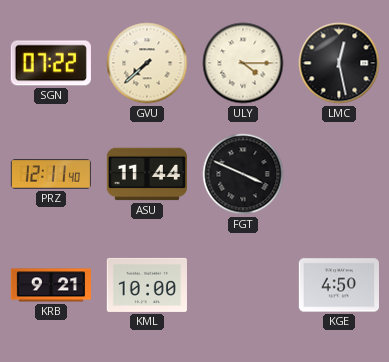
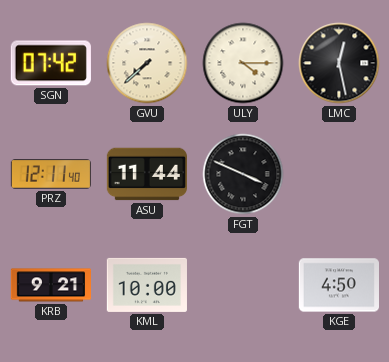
SGN: 07:22 -> 07:42 (51, 63)
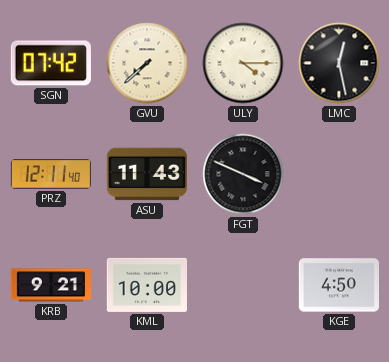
ASU: 11:44 -> 11:43 (146, 174)
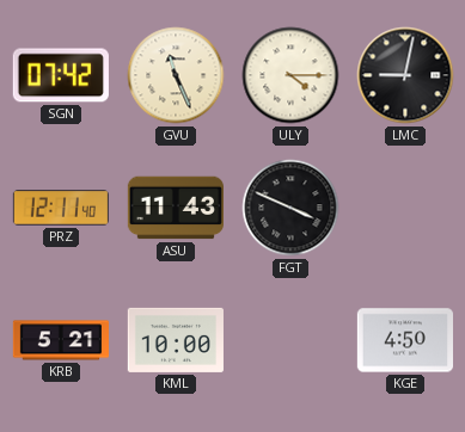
GVU: 7:38 -> 11:26 (176, 75)
LMC: 12:28 -> 9:02 (405, 75)
KRB: 9:21 -> 5:21 (60, 340)
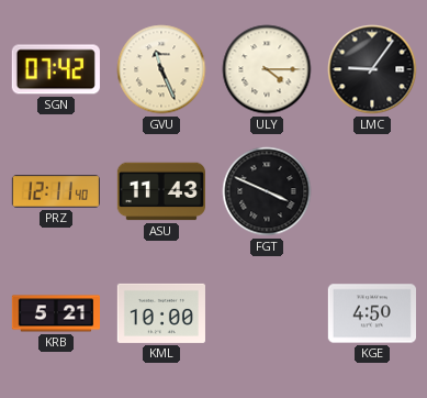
LMC: 9:02 -> 9:06 (372, 69)
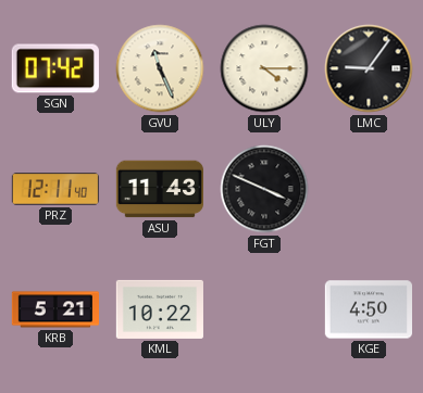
KML: 10:00 -> 10:22 (159, 309)
